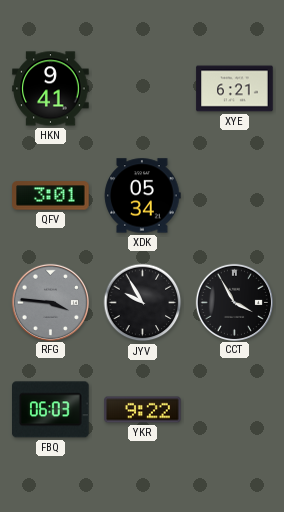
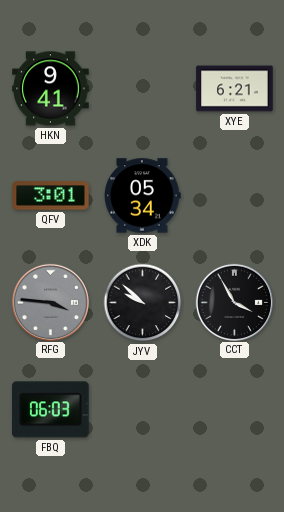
JYV: 9:55 -> 9:52 (143, 303)
YKR: 9:22 -> none (143, 410)
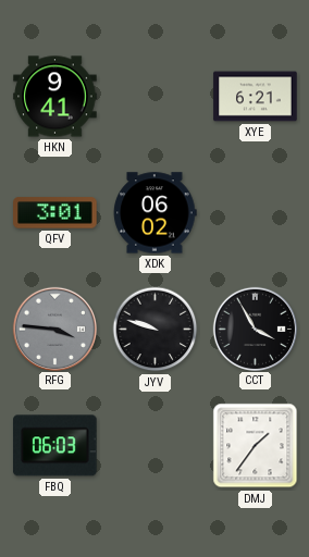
XDK: 05:34 -> 06:02 (156, 213)
JYV: 9:52 -> 9:48 (156, 330)
DMJ: none -> 1:36 (256, 446)
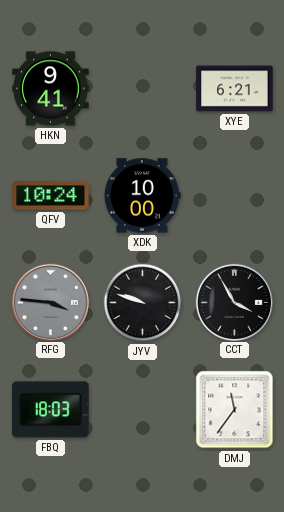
QFV: 3:01 -> 10:24 (51, 196)
XDK: 06:02 -> 10:00 (143, 196)
FBQ: 06:03 -> 18:03 (51, 410)
DMJ: 1:36 -> 11:36 (235, 410)
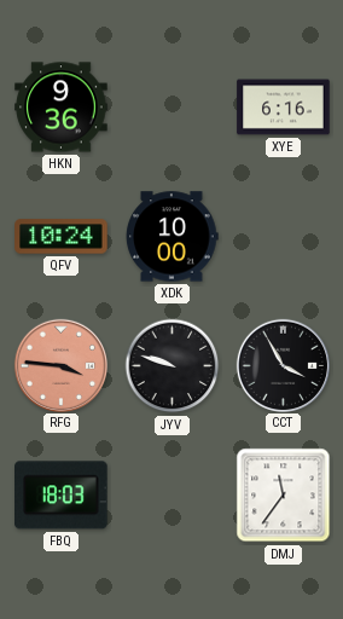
HKN: 9:41 -> 9:36 (62, 108)
XYE: 6:21 -> 6:16 (284, 108)
RFG dial: grey -> salmon (60, 365)
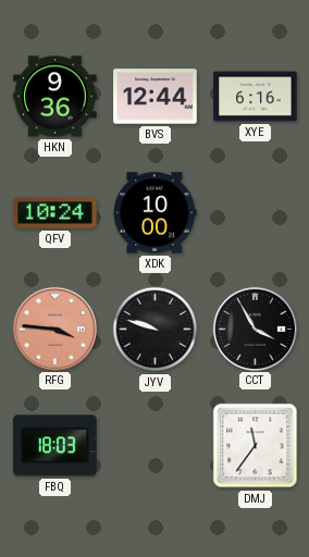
BVS: none -> 12:44 (156, 97)
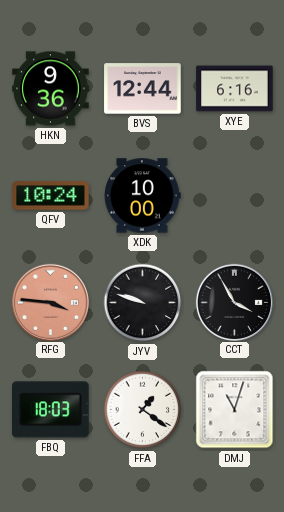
FFA: none -> 1:21 (143, 410)
DMJ: 11:36 -> 11:03 (235, 410)
